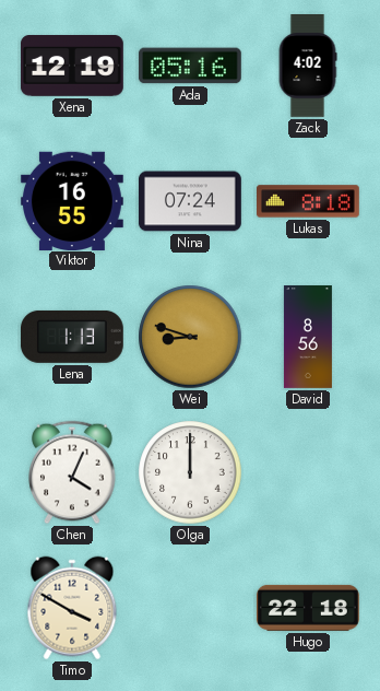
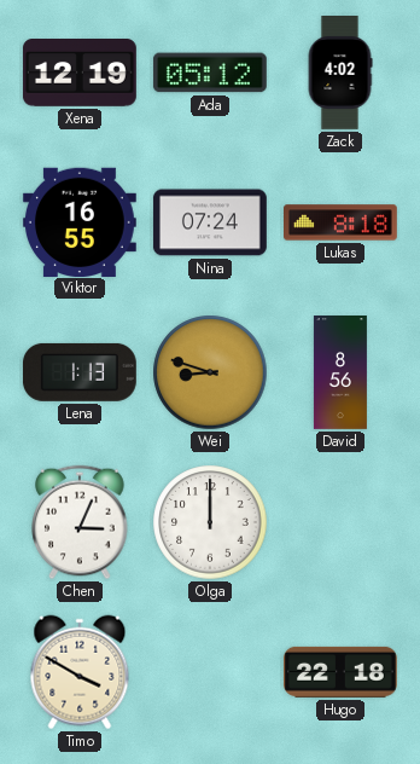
Ada: 05:16 -> 05:12 (210, 73)
Chen: 4:04 -> 3:04 (80, 522)
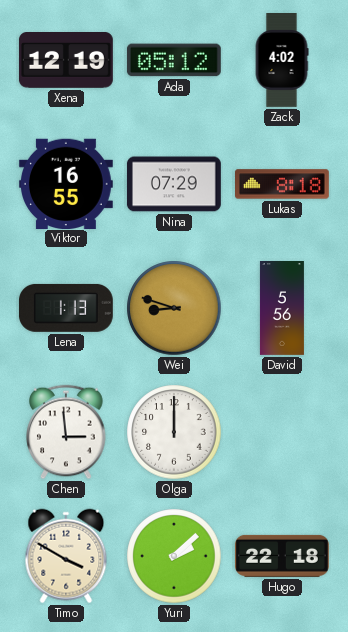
Nina: 07:24 -> 07:29 (174, 184)
David: 8:56 -> 5:56 (282, 309)
Chen: 3:04 -> 2:59 (66, 432)
Yuri: none -> 2:08 (174, 556)
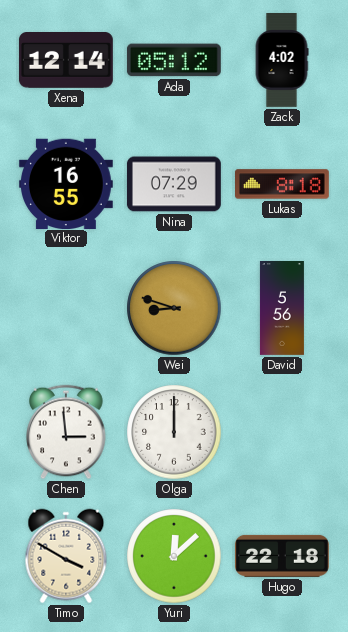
Xena: 12:19 -> 12:14 (66, 61)
Lena: 1:13 -> none (66, 308)
Yuri: 2:08 -> 12:08 (174, 556)
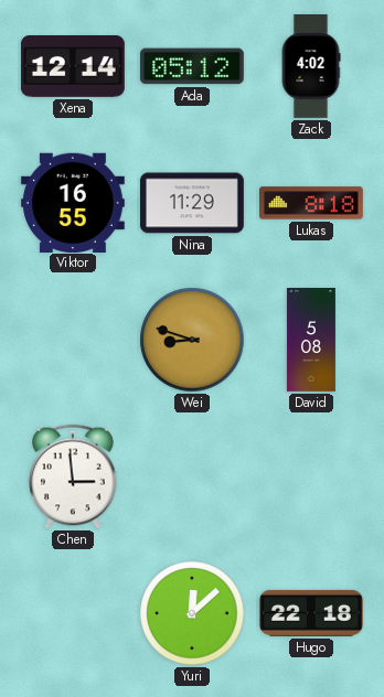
Nina: 07:29 -> 11:29 (192, 203)
David: 5:56 -> 5:08 (311, 341)
Olga: 12:00 -> none (174, 432)
Timo: 3:50 -> none (66, 556)
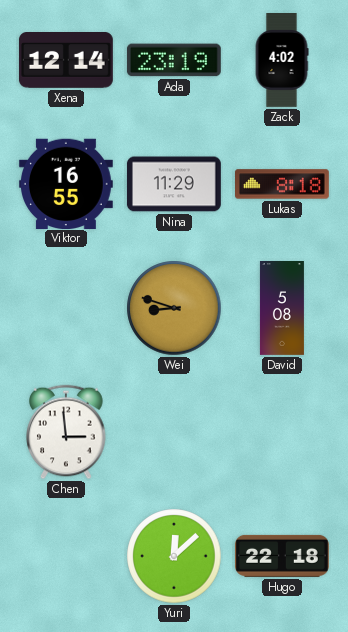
Ada: 05:12 -> 23:19 (174, 60)
